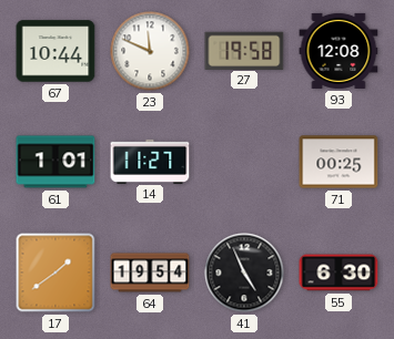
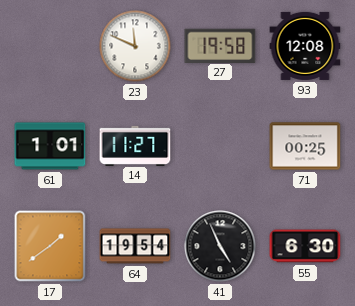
67: 10:44 -> none (55, 51)
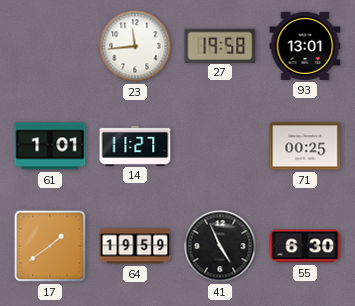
23: 11:49 -> 11:44 (135, 46)
93: 12:08 -> 13:01 (305, 46)
64: 19:54 -> 19:59 (135, 246)
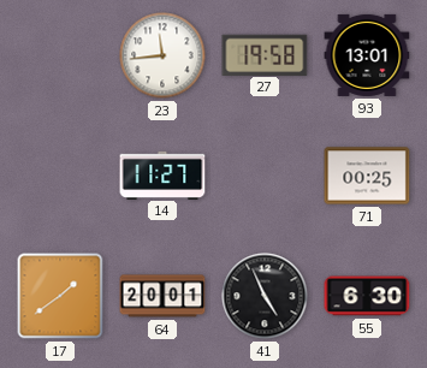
61: 1:01 -> none (50, 146)
64: 19:59 -> 20:01 (162, 296)
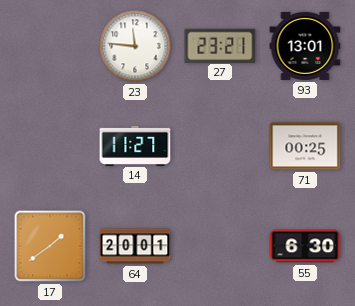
23: 11:44 -> 11:46 (135, 46)
27: 19:58 -> 23:21 (220, 45)
41: 4:56 -> none (265, 296)
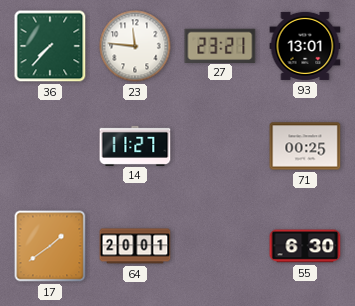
36: none -> 7:37 (50, 46)
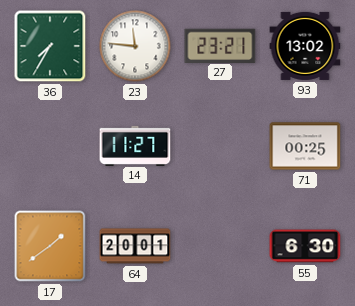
36: 7:37 -> 7:35 (50, 46)
93: 13:01 -> 13:02 (305, 46)
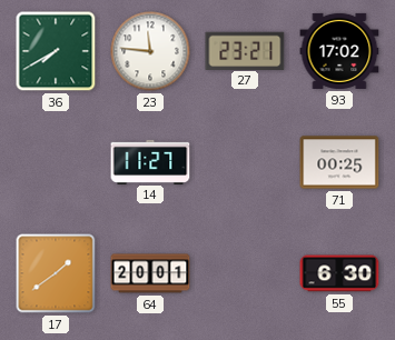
36: 7:35 -> 7:40 (56, 51)
93: 13:02 -> 17:02 (339, 51)
